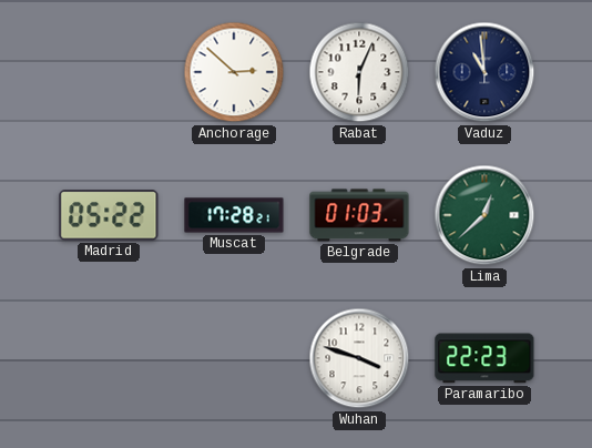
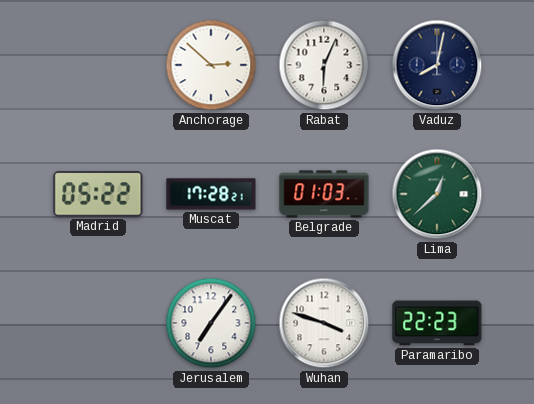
Vaduz: 10:59 -> 8:02 (437, 65)
Jerusalem: none -> 7:06 (211, 323)
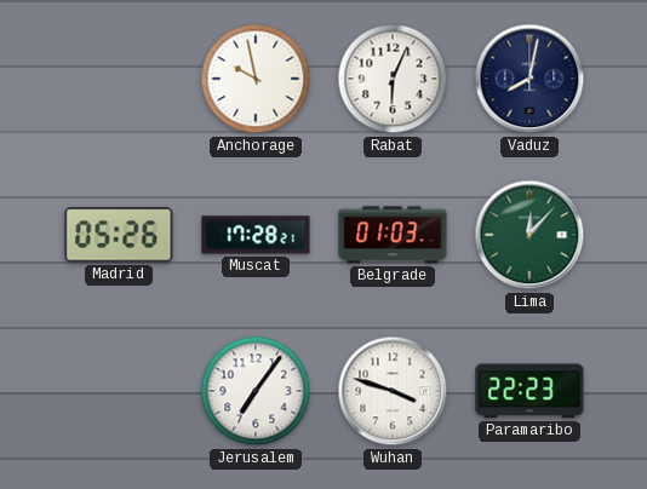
Anchorage: 2:52 -> 9:58 (256, 79)
Madrid: 05:22 -> 05:26 (119, 235)
Lima: 12:38 -> 12:07 (529, 235)
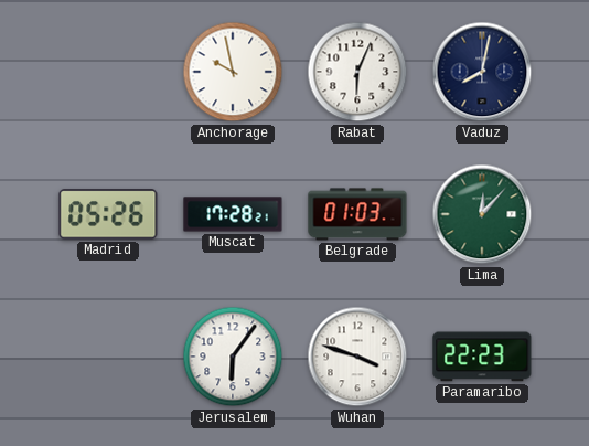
Jerusalem: 7:06 -> 6:06 (233, 357)
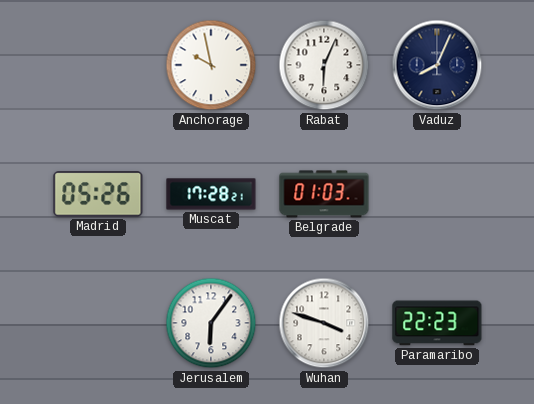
Vaduz: 8:02 -> 8:04 (437, 65)
Lima: 12:07 -> none (482, 214)
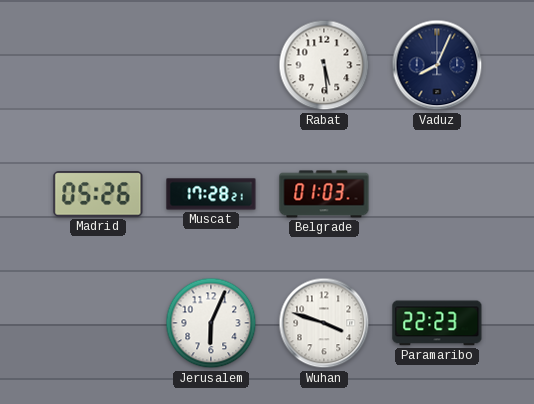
Anchorage: 9:58 -> none (211, 65)
Rabat: 6:04 -> 5:29 (324, 65)
Jerusalem: 6:06 -> 6:04 (211, 323)
